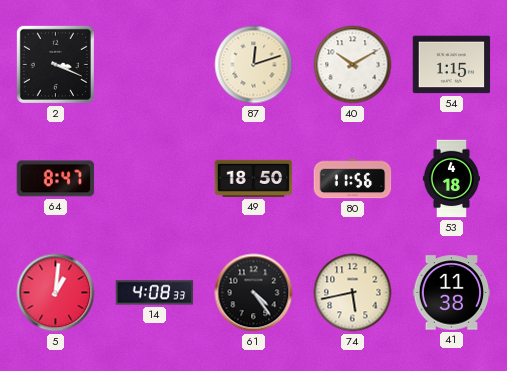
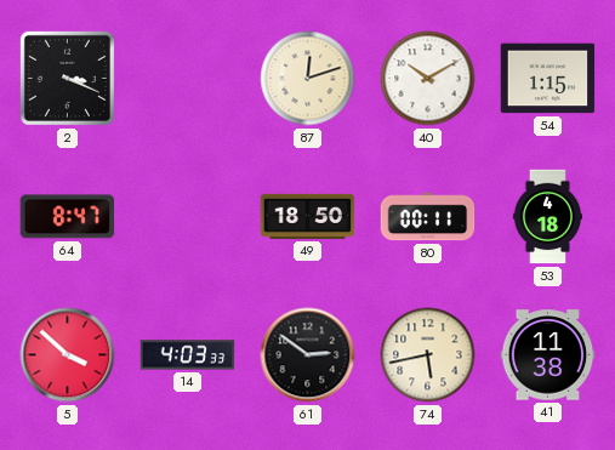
80: 11:56 -> 00:11 (428, 217)
5: 1:01 -> 3:52 (68, 355)
14: 4:08 -> 4:03 (188, 355)
61: 4:24 -> 2:51 (308, 355)
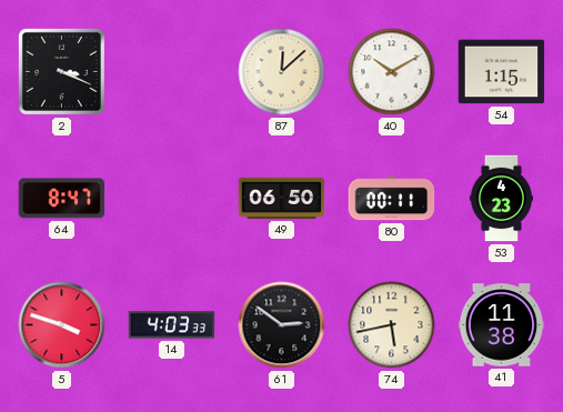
87: 12:12 -> 12:08 (282, 72)
49: 18:50 -> 06:50 (282, 198)
53: 4:18 -> 4:23 (501, 199)
5: 3:52 -> 3:48 (62, 325)
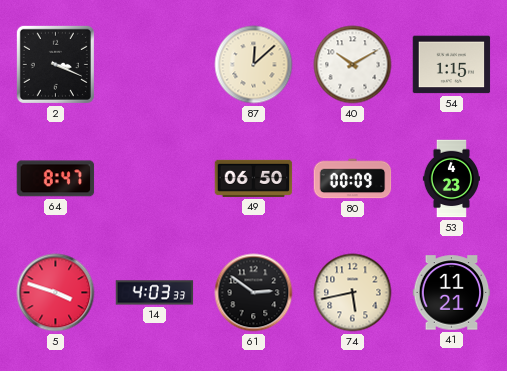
80: 00:11 -> 00:09 (353, 179)
41: 11:38 -> 11:21 (452, 293)
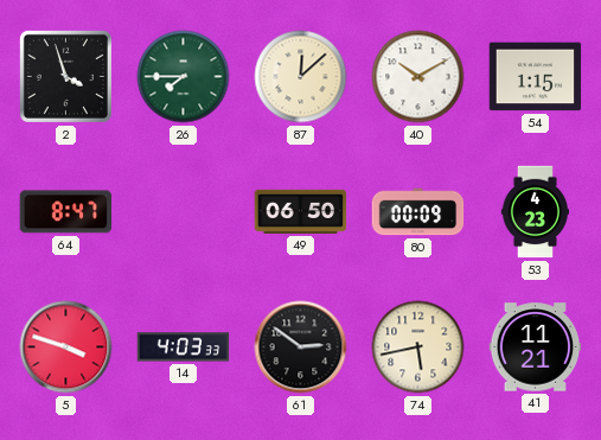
2: 3:19 -> 3:57 (65, 76)
26: none -> 7:45 (184, 77)
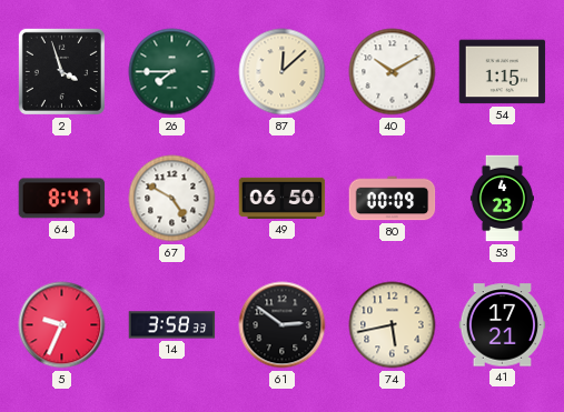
67: none -> 4:50 (172, 199)
5: 3:48 -> 9:34 (62, 325)
14: 4:03 -> 3:58 (172, 325)
41: 11:21 -> 17:21 (503, 325)
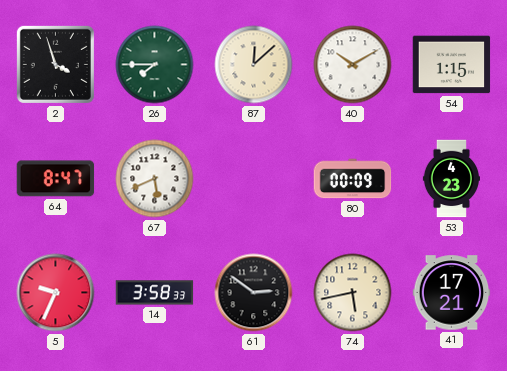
67: 4:50 -> 5:41 (155, 179)
49: 06:50 -> none (283, 198)
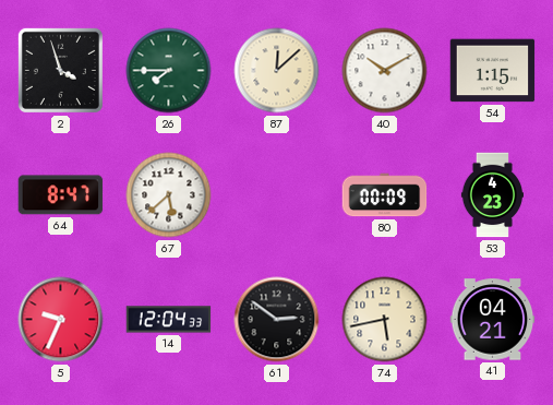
67: 5:41 -> 5:38 (169, 195)
14: 3:58 -> 12:04 (169, 320)
41: 17:21 -> 04:21 (493, 320)
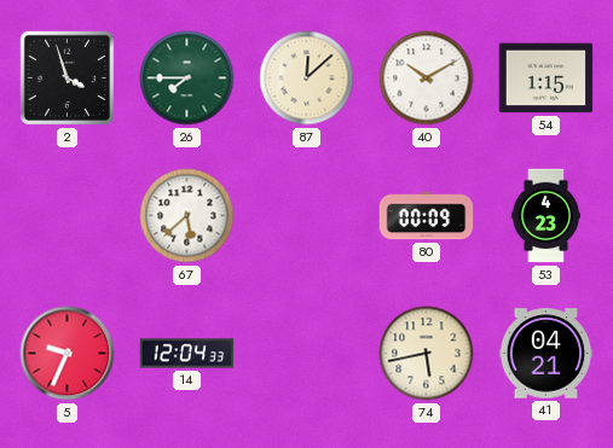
64: 8:47 -> none (61, 195)
61: 2:51 -> none (277, 320)
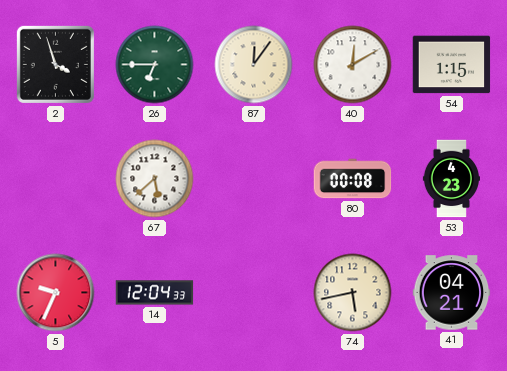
26: 7:45 -> 6:45 (155, 65)
87: 12:08 -> 12:06 (254, 65)
40: 10:10 -> 12:10 (353, 65)
80: 00:09 -> 00:08 (353, 179)
